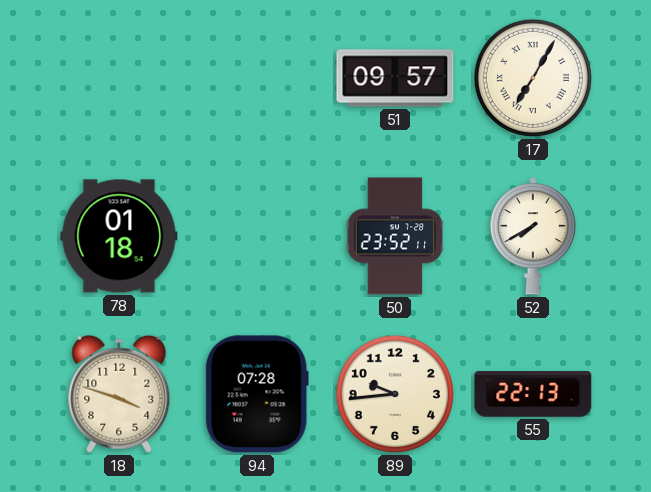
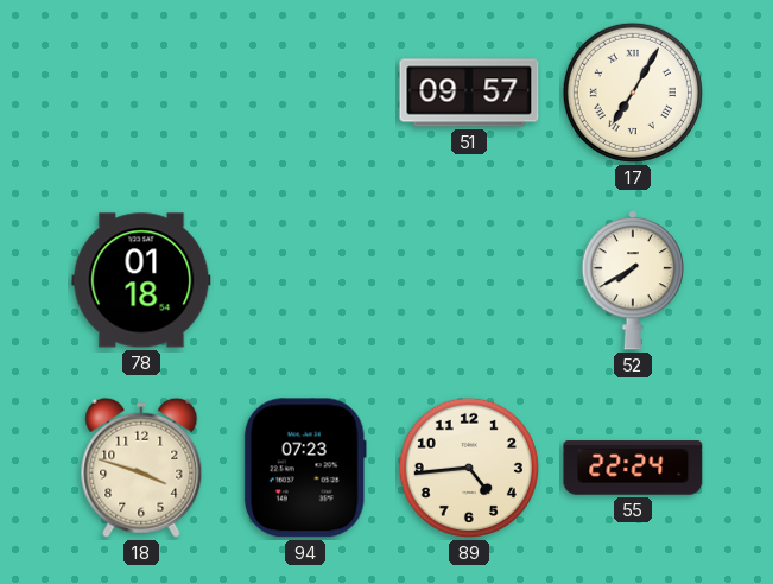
50: 23:52 -> none (395, 236)
94: 07:28 -> 07:23 (305, 468)
89: 9:44 -> 4:44 (469, 468)
55: 22:13 -> 22:24 (633, 468)
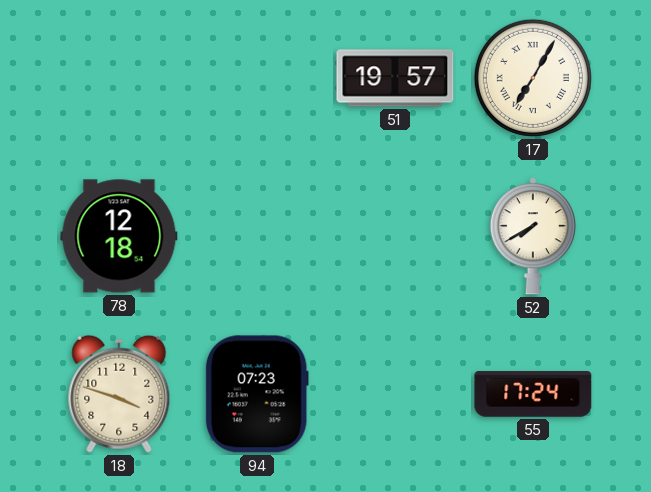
51: 09:57 -> 19:57 (395, 78)
78: 01:18 -> 12:18 (119, 236)
89: 4:44 -> none (469, 468)
55: 22:24 -> 17:24 (533, 394)
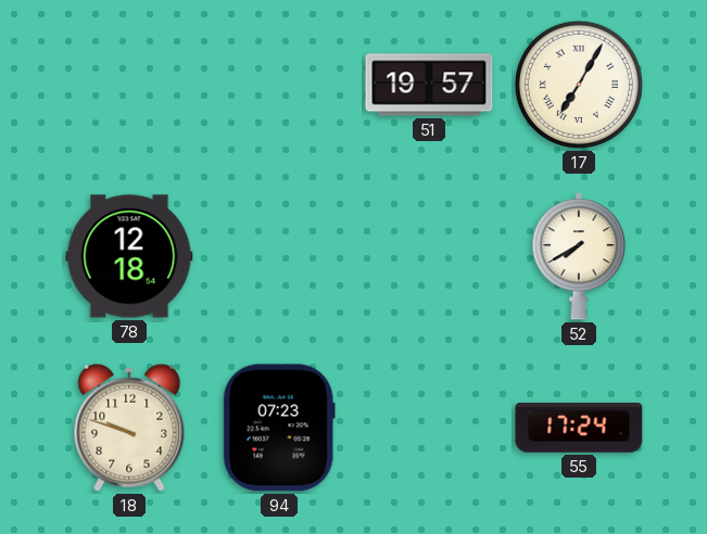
18: 3:48 -> 9:48 (129, 428)
